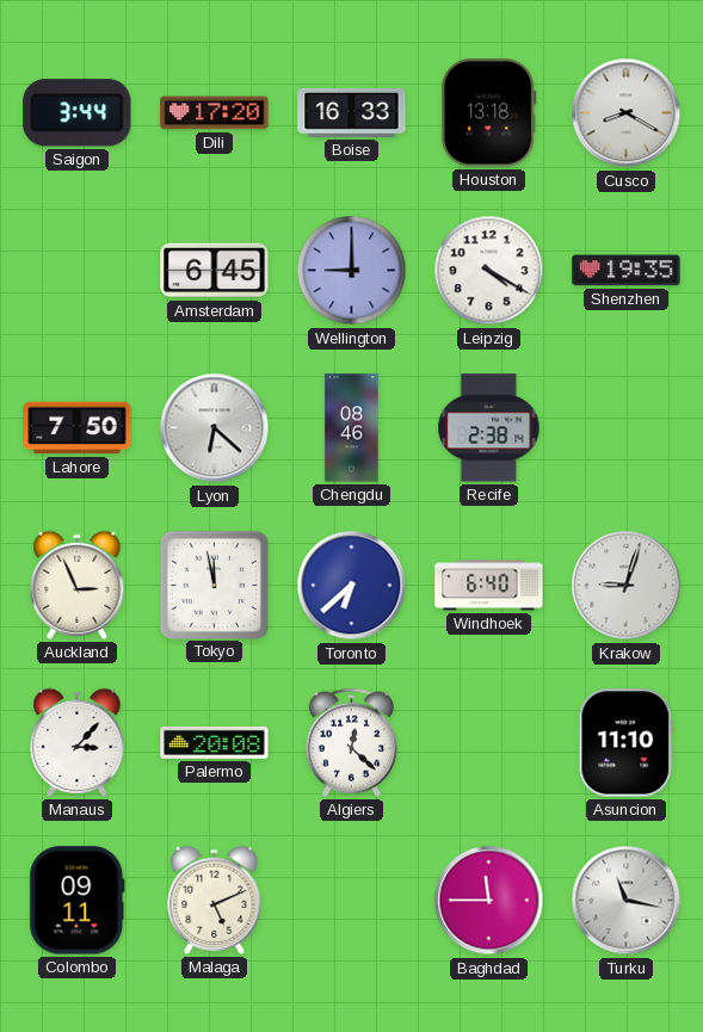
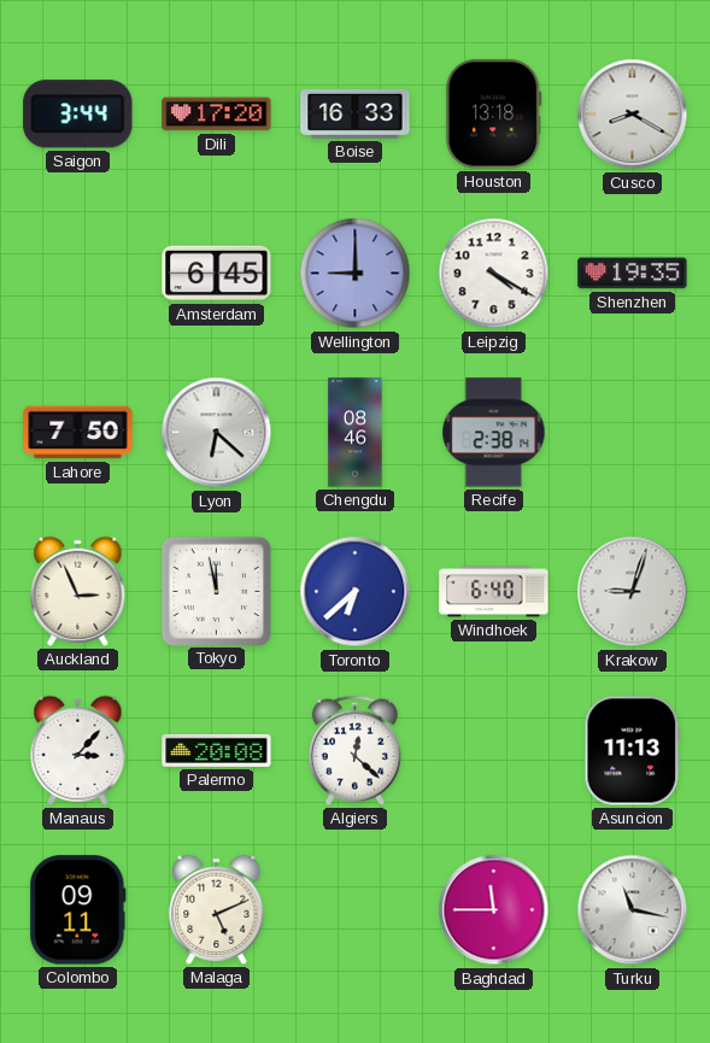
Asuncion: 11:10 -> 11:13 (633, 751)
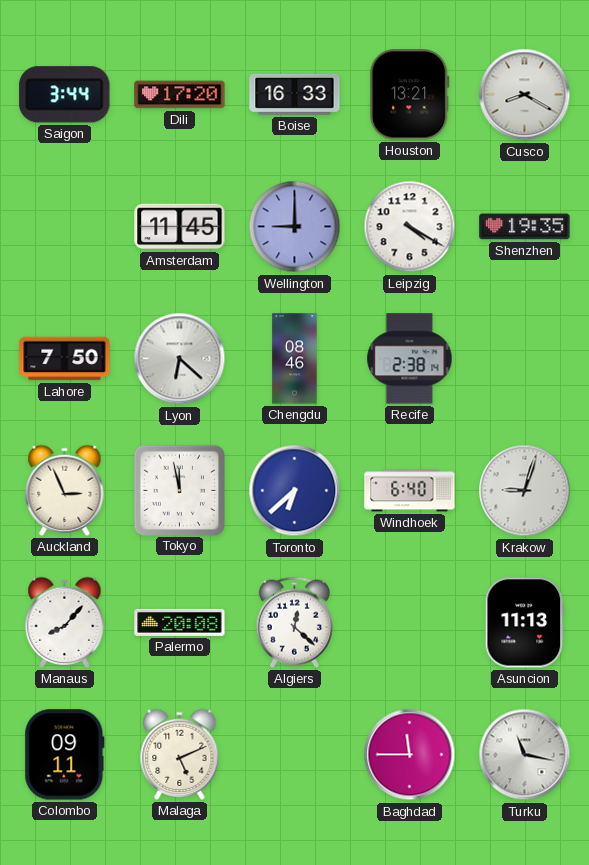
Houston: 13:18 -> 13:21 (410, 95)
Amsterdam: 6:45 -> 11:45 (180, 227)
Manaus: 3:07 -> 8:07 (65, 622)
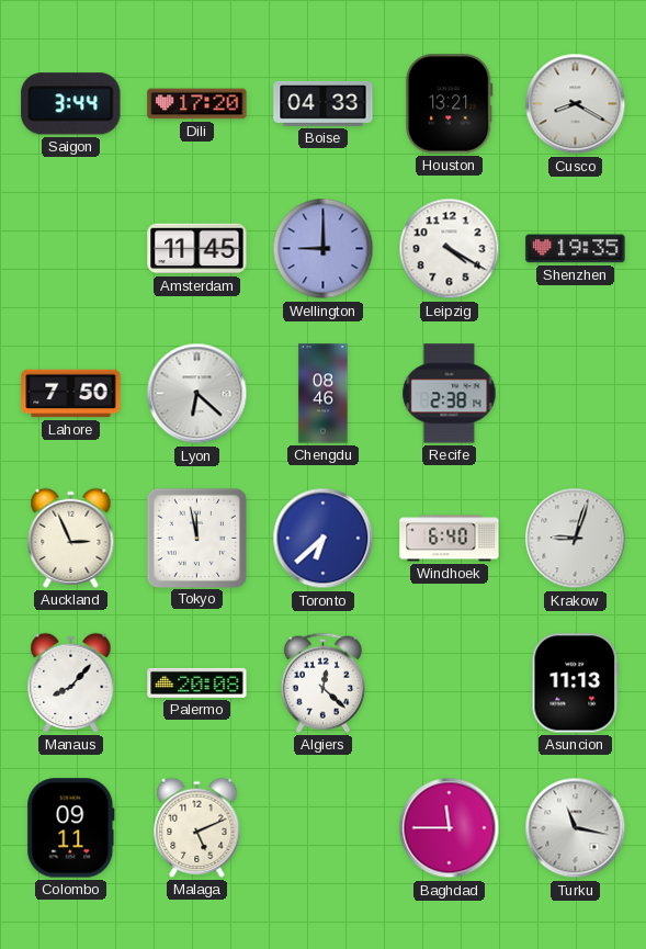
Boise: 16:33 -> 04:33 (324, 103)
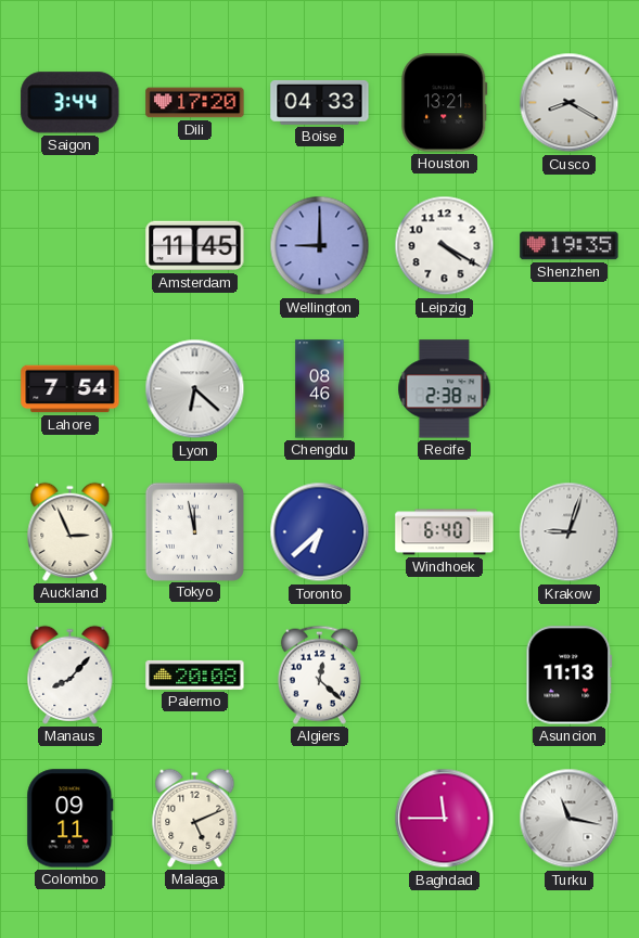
Lahore: 7:50 -> 7:54 (71, 389)
